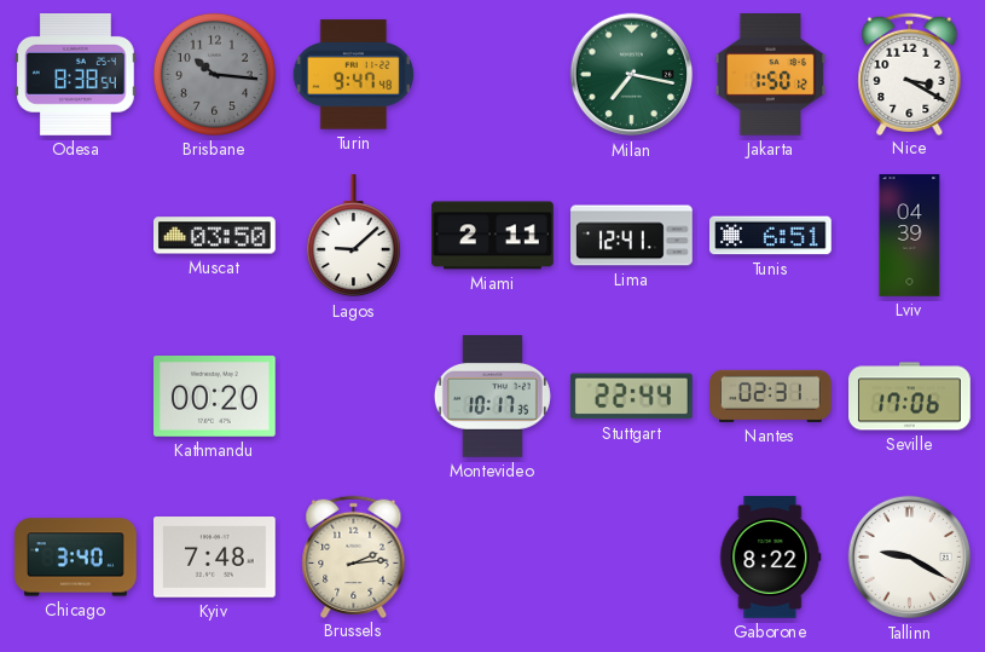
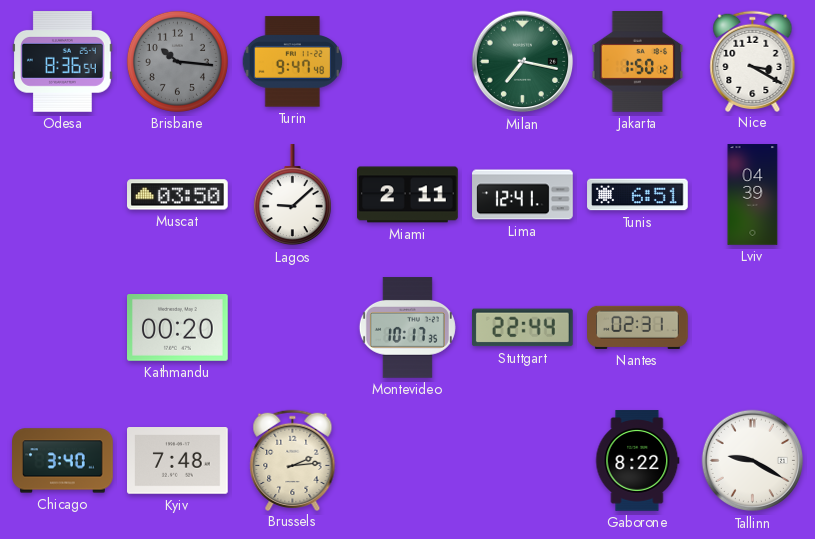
Odesa: 8:38 -> 8:36 (63, 62)
Seville: 17:06 -> none (910, 397)
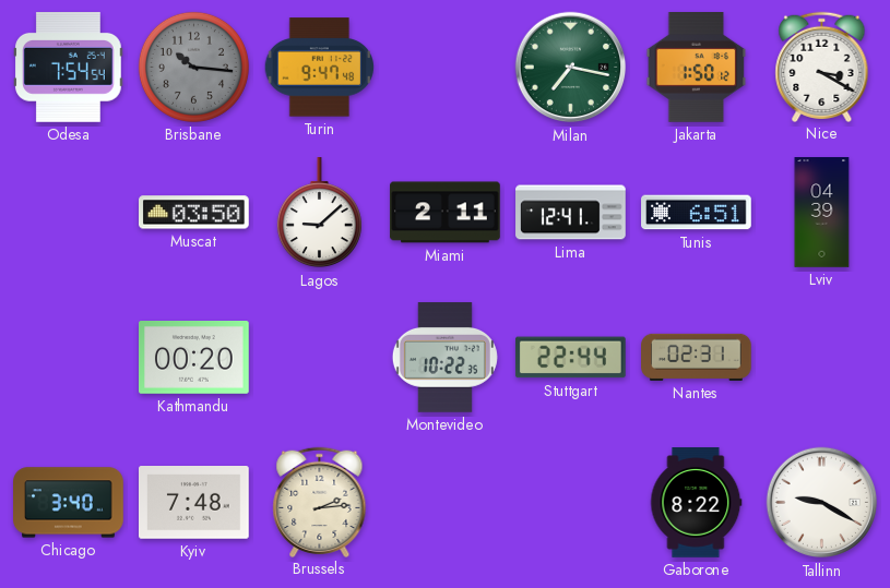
Odesa: 8:36 -> 7:54 (69, 68)
Montevideo: 10:17 -> 10:22 (444, 358)
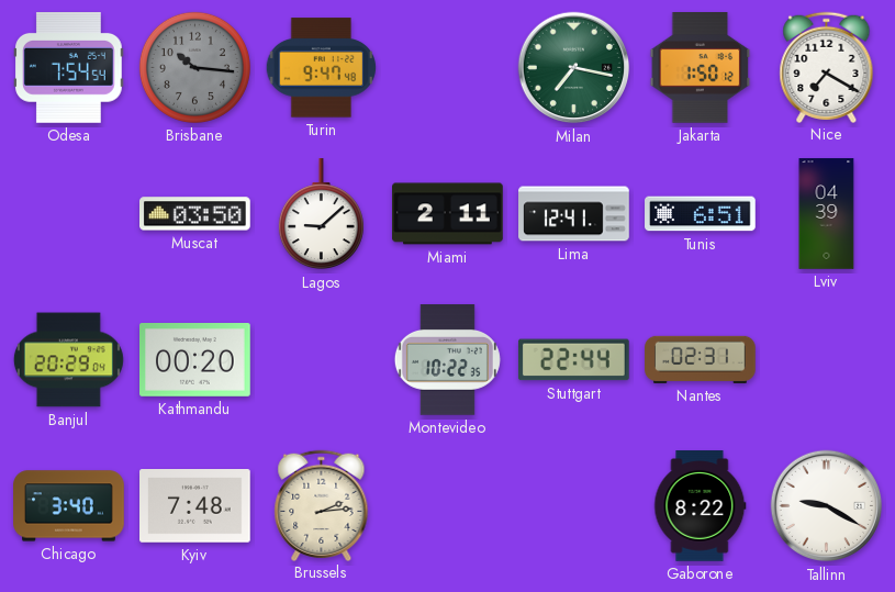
Nice: 3:20 -> 7:20 (827, 67)
Banjul: none -> 20:29 (68, 360)
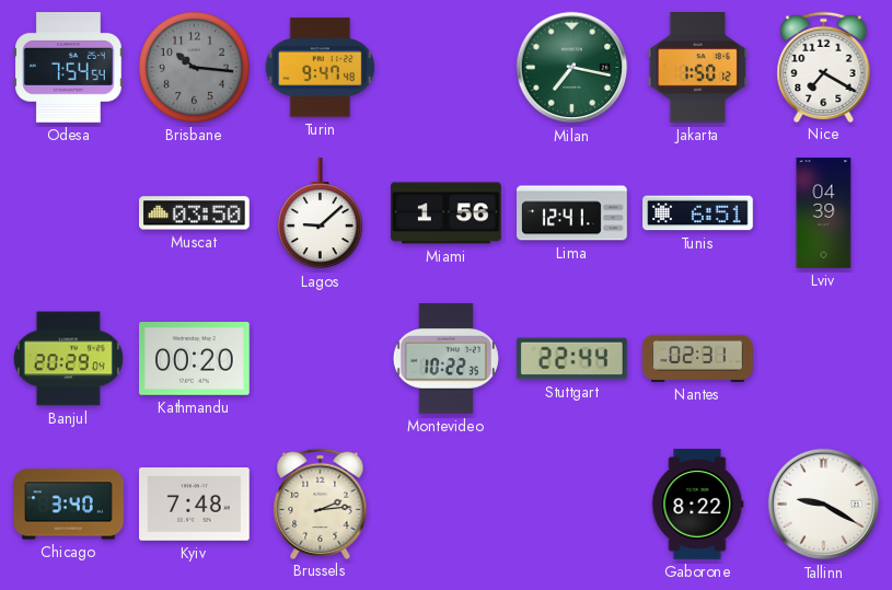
Miami: 2:11 -> 1:56 (447, 213)
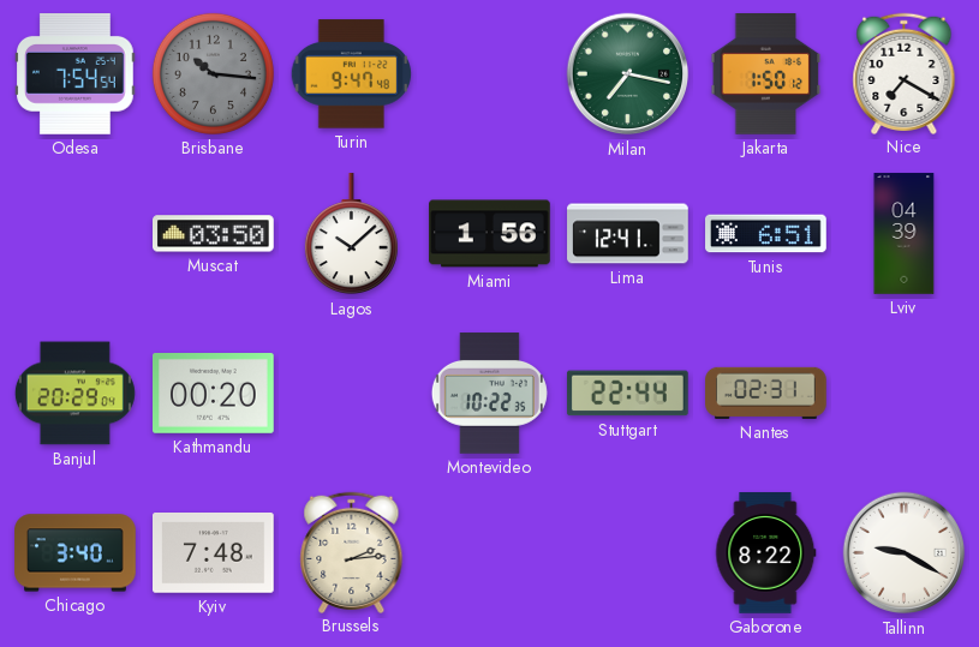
Lagos: 9:08 -> 10:08 (351, 234)
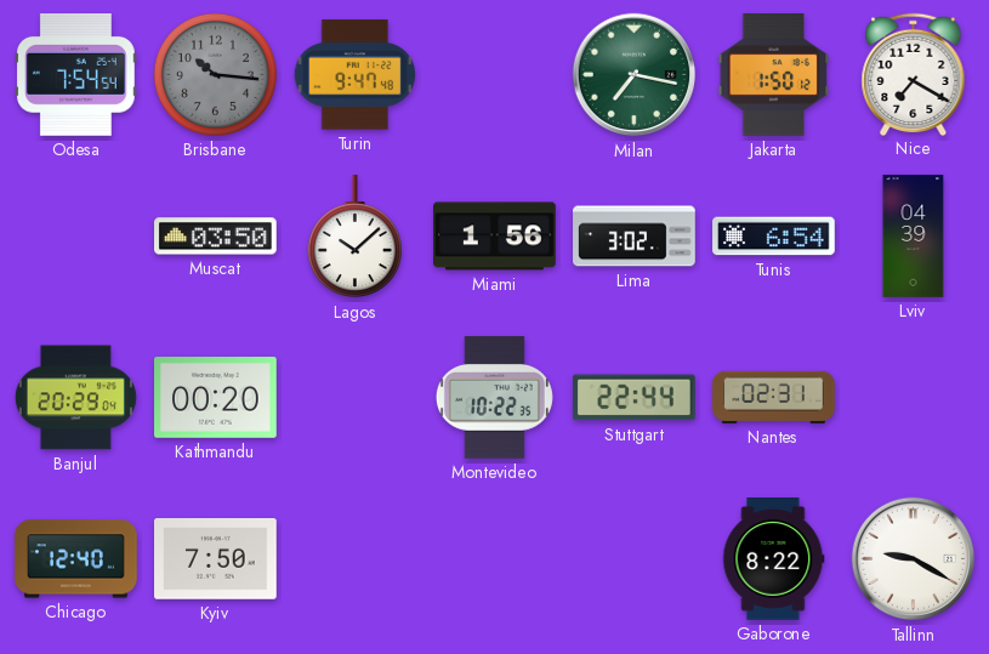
Lima: 12:41 -> 3:02 (635, 237)
Tunis: 6:51 -> 6:54 (774, 237)
Chicago: 3:40 -> 12:40 (76, 559)
Kyiv: 7:48 -> 7:50 (216, 559)
Brussels: 2:14 -> none (352, 552)
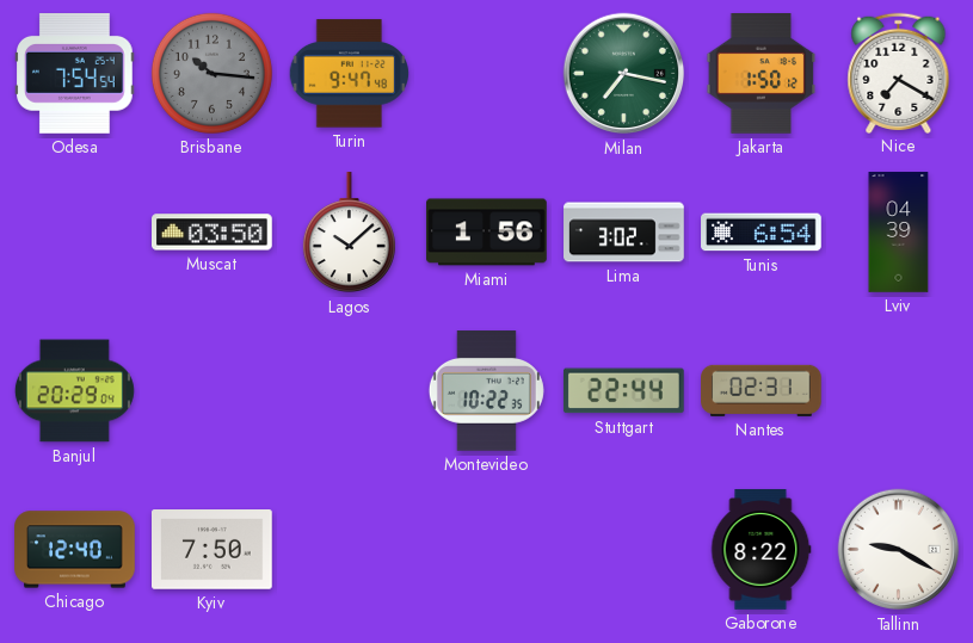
Kathmandu: 00:20 -> none (216, 398)
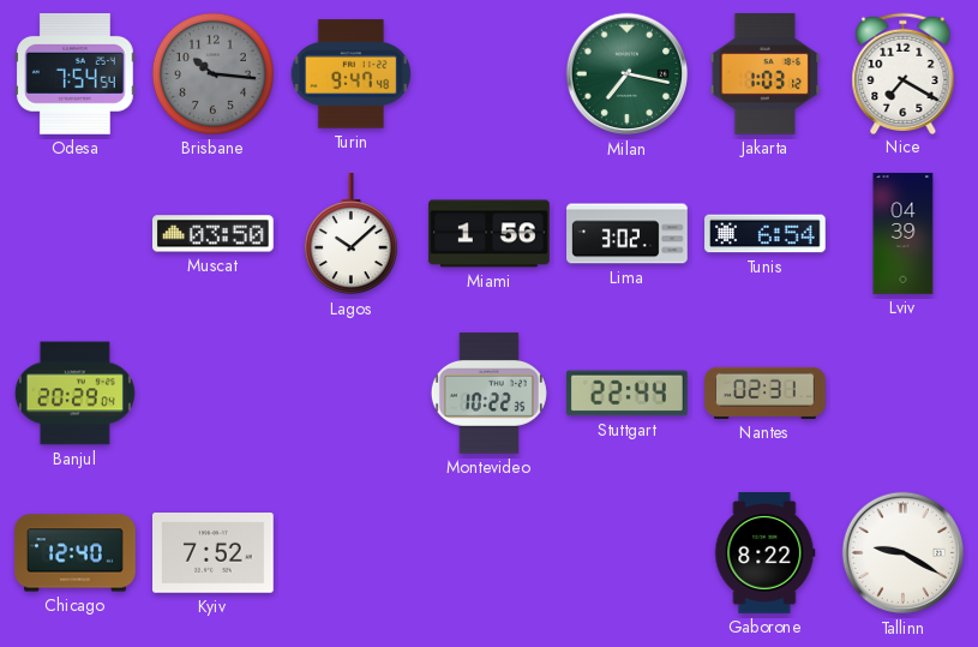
Jakarta: 1:50 -> 1:03 (766, 74)
Kyiv: 7:50 -> 7:52 (214, 553)
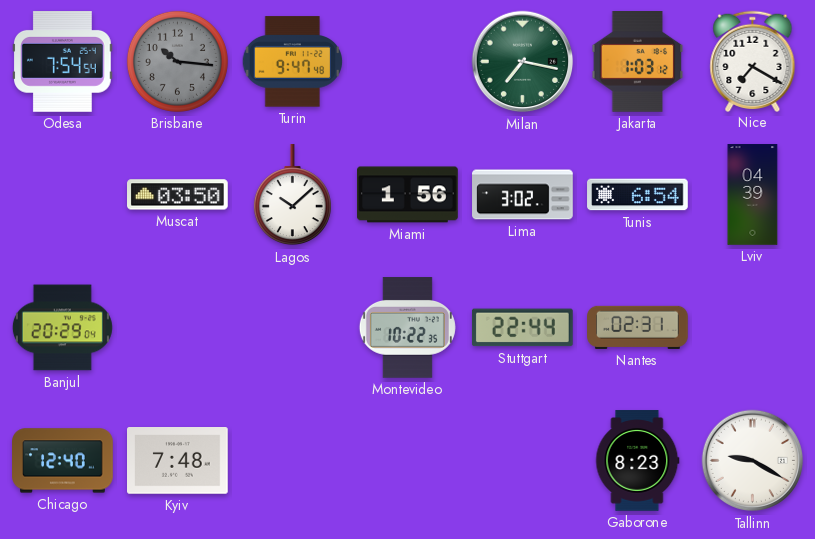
Kyiv: 7:52 -> 7:48 (178, 461)
Gaborone: 8:22 -> 8:23 (638, 461)
